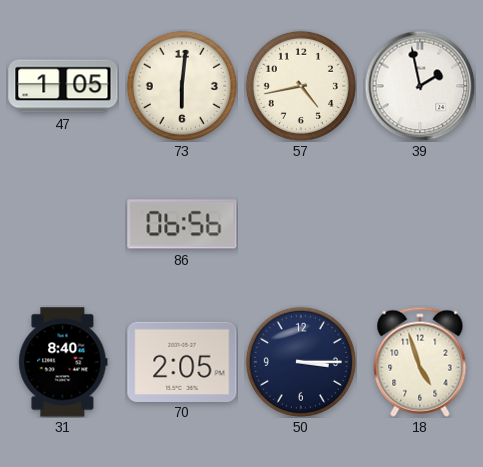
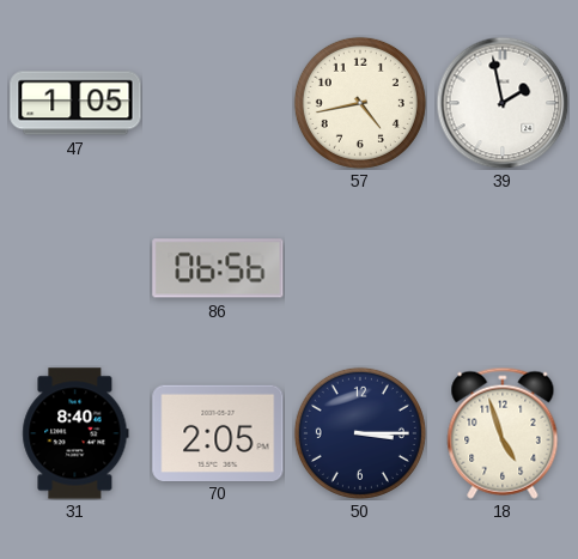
73: 6:01 -> none (182, 86)
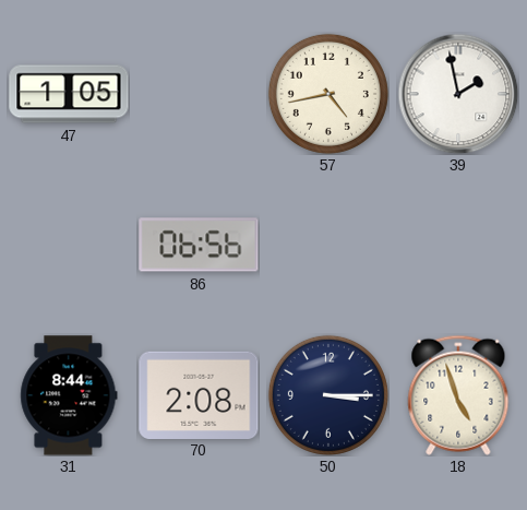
31: 8:40 -> 8:44 (69, 395)
70: 2:05 -> 2:08 (199, 394)
